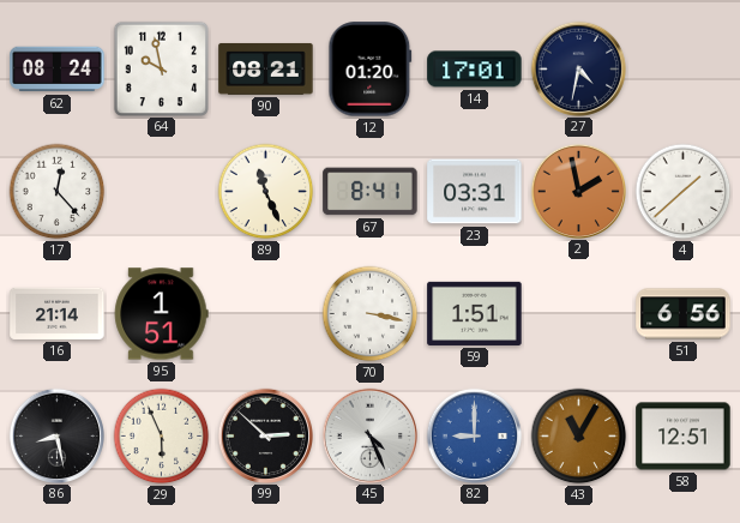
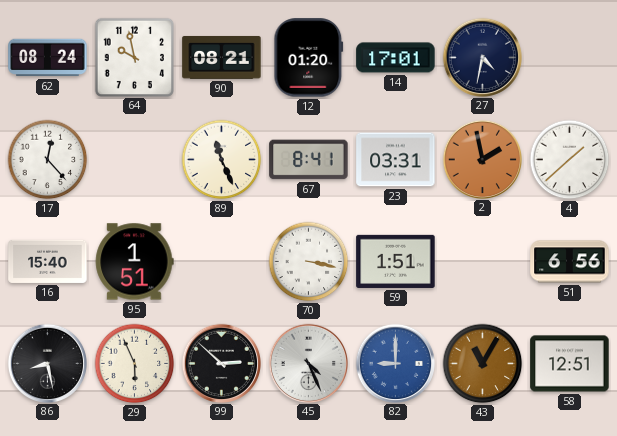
16: 21:14 -> 15:40 (48, 261)
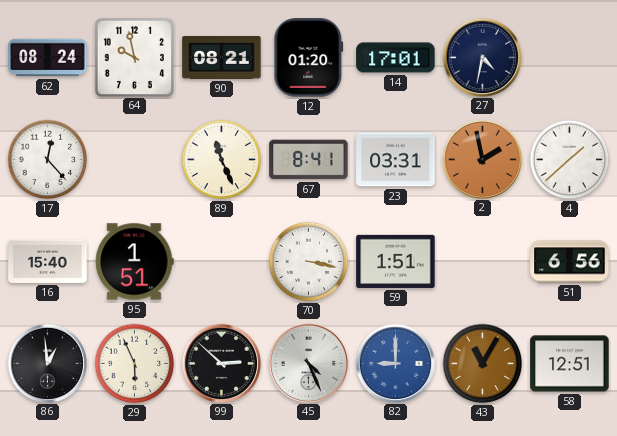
86: 8:28 -> 12:59 (47, 363)
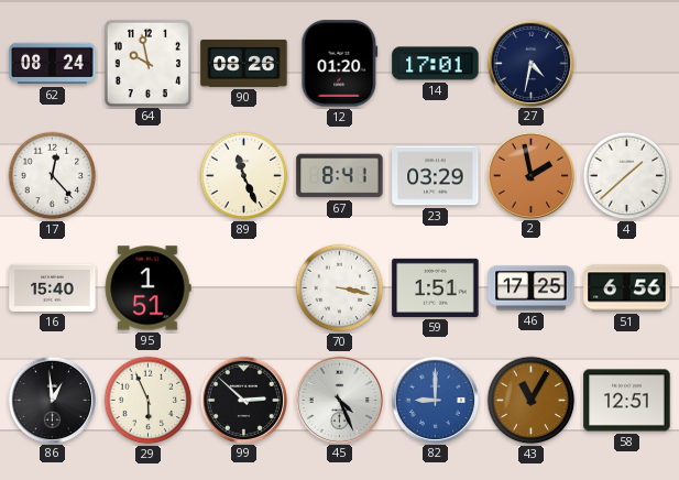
90: 08:21 -> 08:26 (244, 63)
23: 03:31 -> 03:29 (436, 176)
46: none -> 17:25 (532, 288)
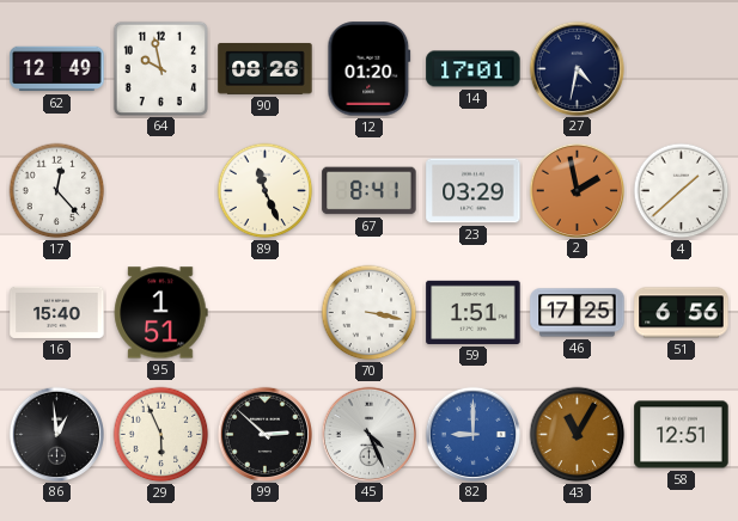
62: 08:24 -> 12:49 (57, 69)
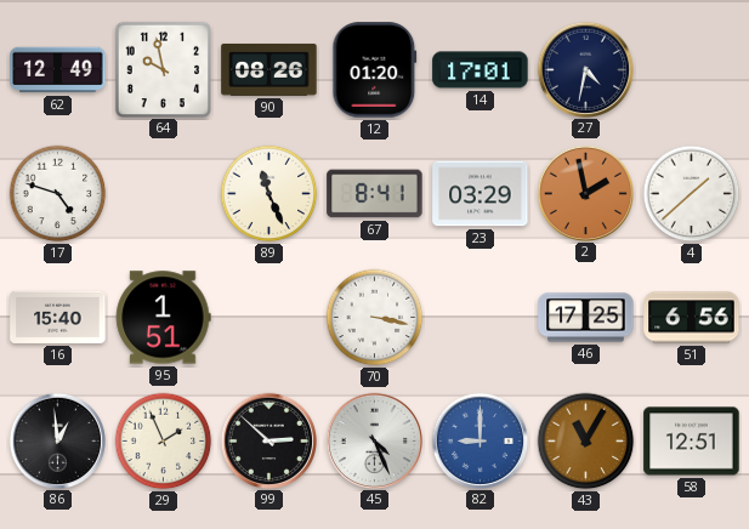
17: 12:23 -> 4:48 (58, 194)
59: 1:51 -> none (474, 312)
29: 5:56 -> 1:56 (164, 442)
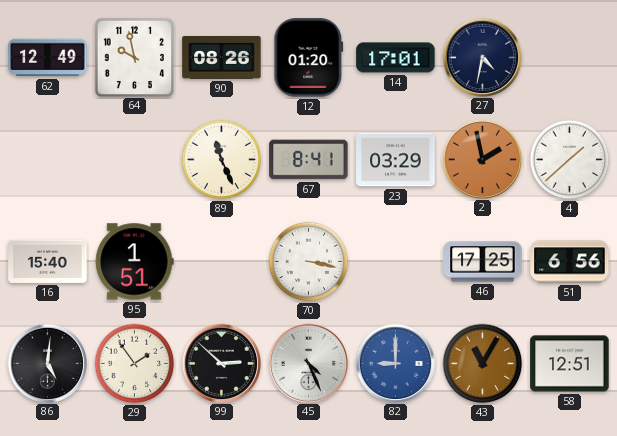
17: 4:48 -> none (58, 194)
86: 12:59 -> 5:01 (47, 363)
29: 1:56 -> 1:54 (135, 364)
